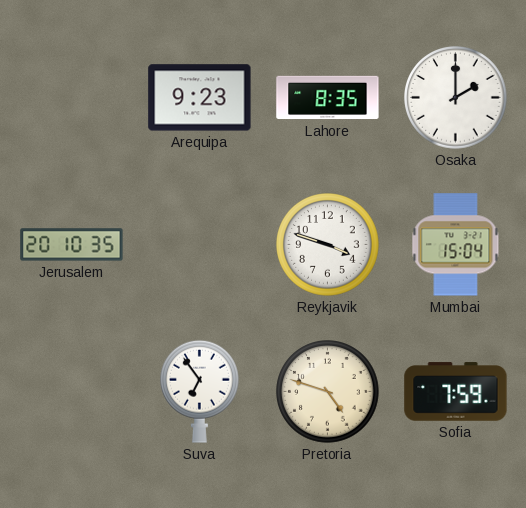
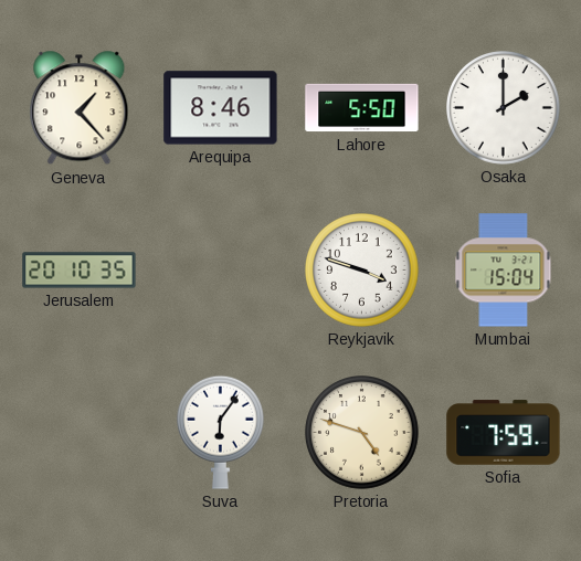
Geneva: none -> 1:23 (80, 108)
Arequipa: 9:23 -> 8:46 (221, 108)
Lahore: 8:35 -> 5:50 (362, 108)
Suva: 6:54 -> 6:06 (221, 432)
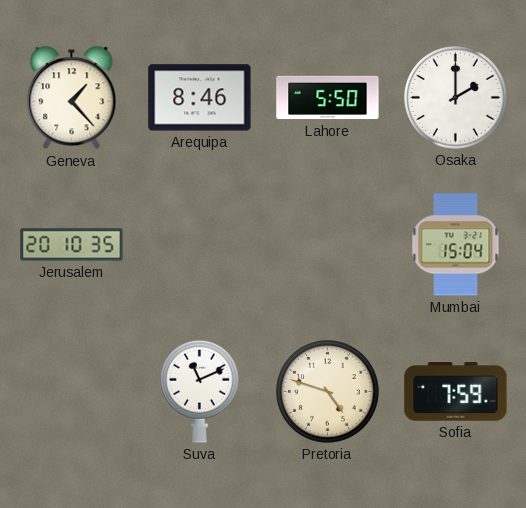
Reykjavik: 3:48 -> none (362, 271)
Suva: 6:06 -> 11:11 (200, 391)
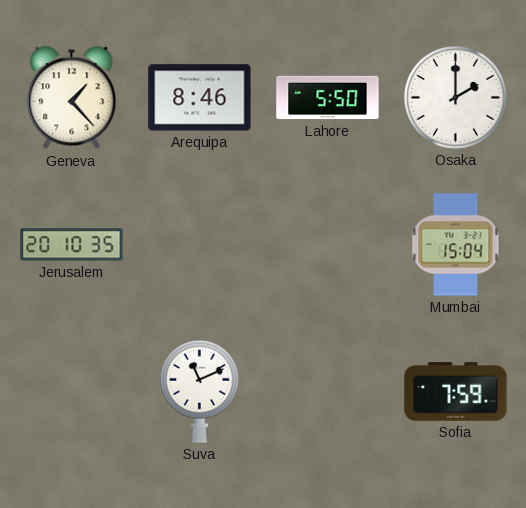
Pretoria: 4:48 -> none (328, 392)
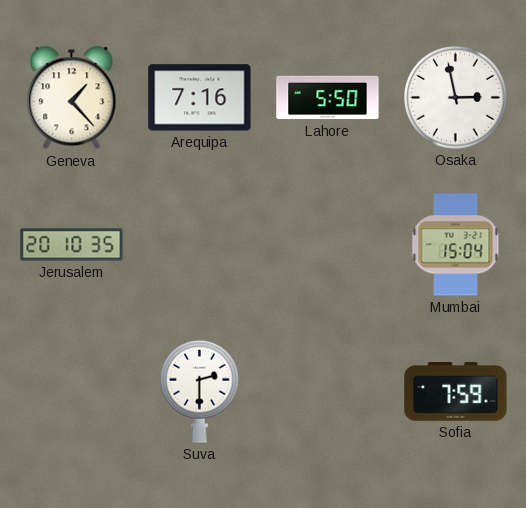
Arequipa: 8:46 -> 7:16 (200, 98)
Osaka: 2:00 -> 2:58 (456, 98)
Suva: 11:11 -> 2:30 (200, 391)
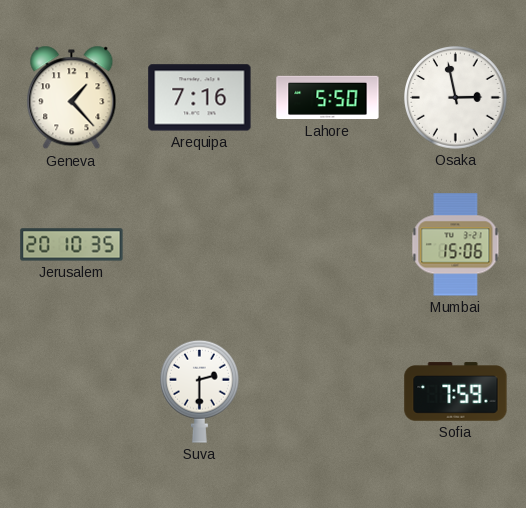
Mumbai: 15:04 -> 15:06 (456, 245)
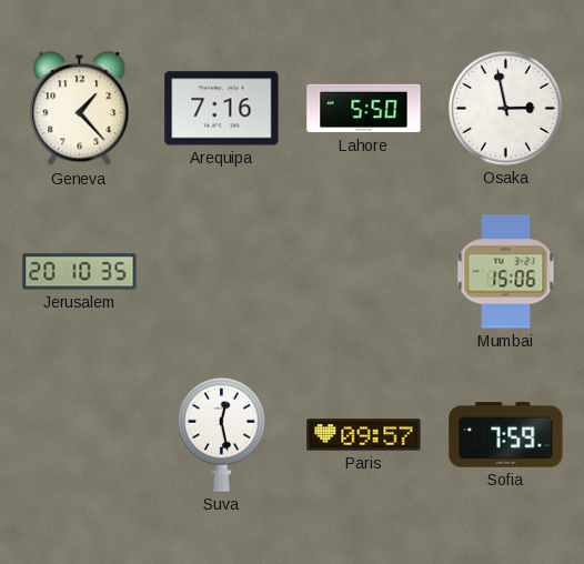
Suva: 2:30 -> 12:28 (222, 434)
Paris: none -> 09:57 (364, 435)
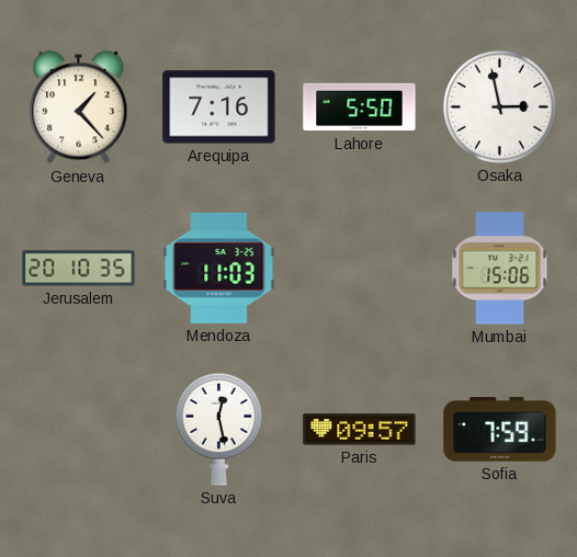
Mendoza: none -> 11:03 (219, 268)
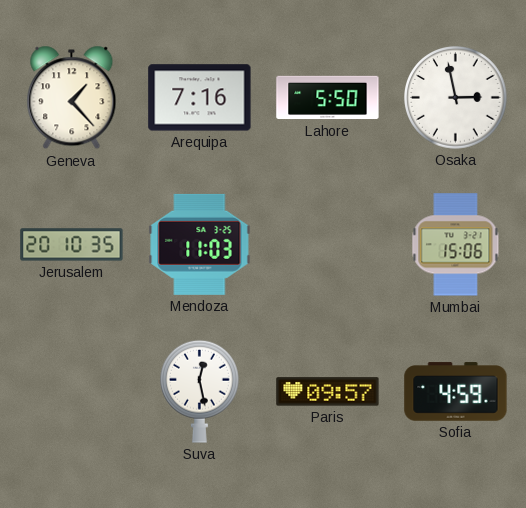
Sofia: 7:59 -> 4:59 (456, 392)
